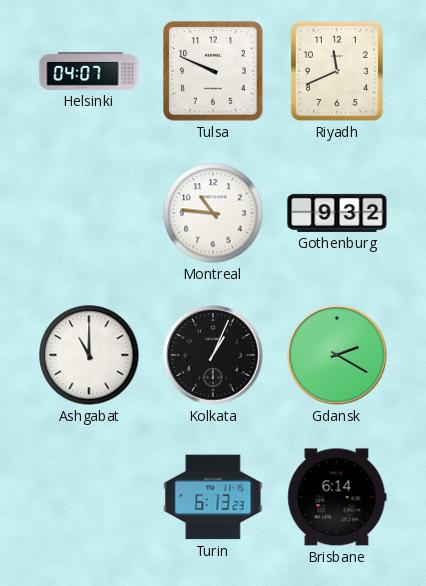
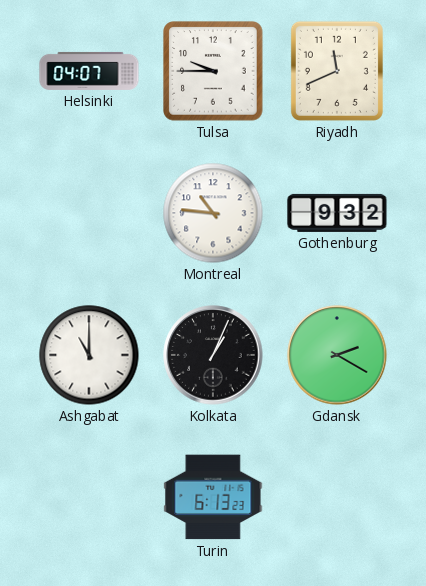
Tulsa: 9:49 -> 9:45 (213, 71)
Brisbane: 6:14 -> none (337, 497)
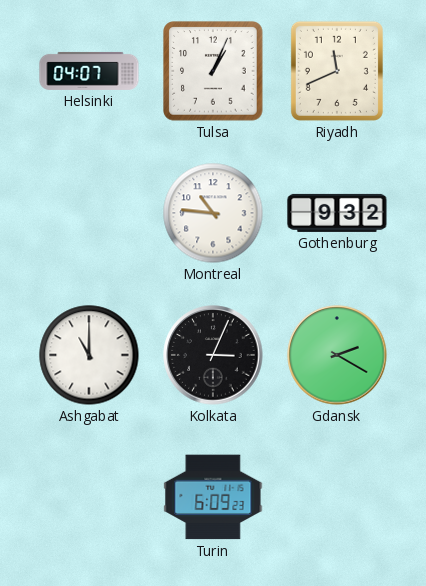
Tulsa: 9:45 -> 1:04 (213, 71)
Kolkata: 1:04 -> 3:04 (213, 355)
Turin: 6:13 -> 6:09 (213, 497)
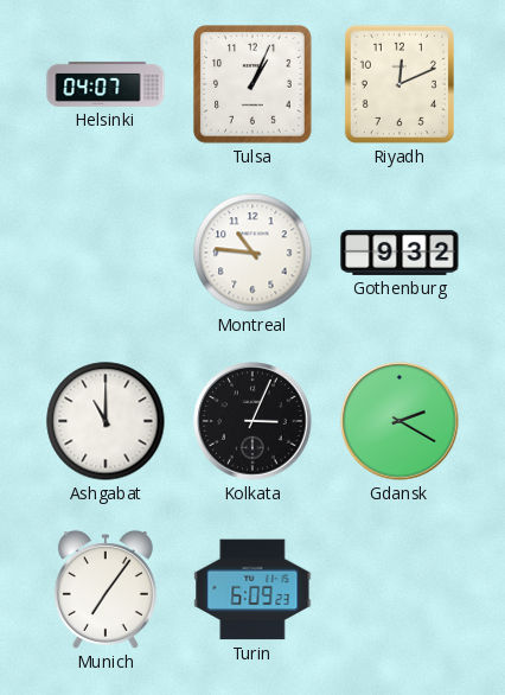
Riyadh: 11:41 -> 12:11 (399, 84)
Munich: none -> 7:06 (106, 591)
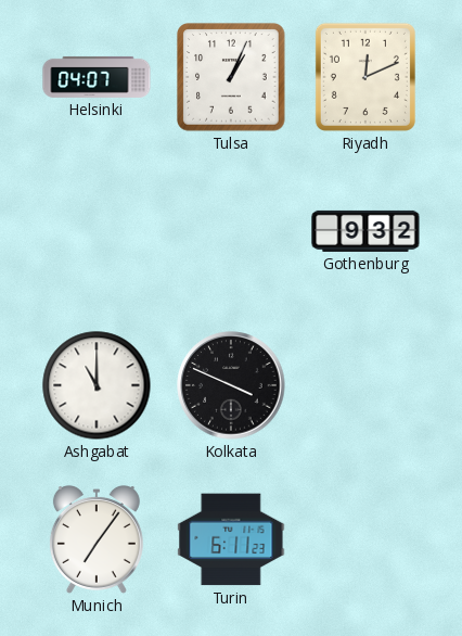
Montreal: 10:46 -> none (252, 253)
Kolkata: 3:04 -> 3:49 (231, 385)
Gdansk: 2:20 -> none (399, 421)
Turin: 6:09 -> 6:11 (231, 539)
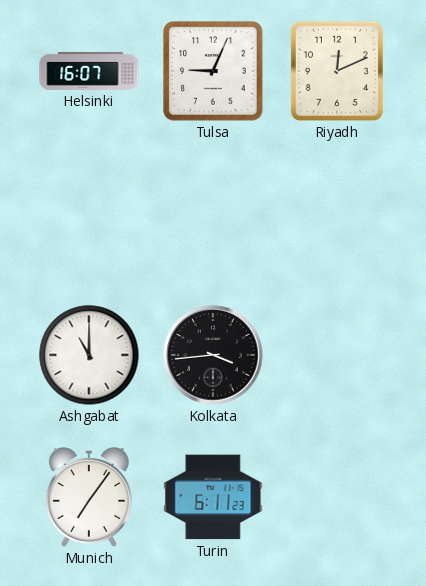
Helsinki: 04:07 -> 16:07 (89, 71)
Tulsa: 1:04 -> 9:04 (213, 71)
Gothenburg: 9:32 -> none (365, 231)
Kolkata: 3:49 -> 3:44 (213, 355)
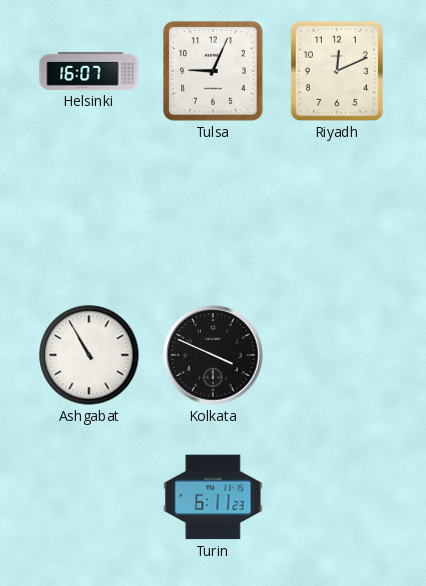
Ashgabat: 11:00 -> 10:55 (89, 355)
Kolkata: 3:44 -> 3:49 (213, 355)
Munich: 7:06 -> none (89, 498)
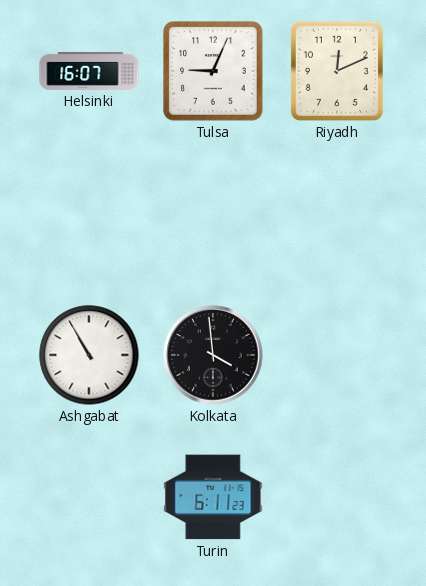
Kolkata: 3:49 -> 3:59 (213, 355)
